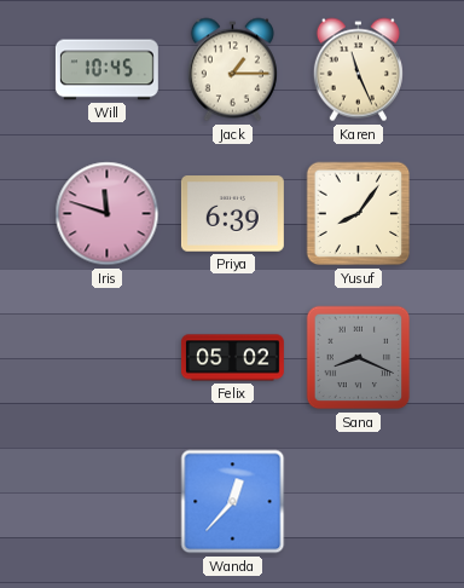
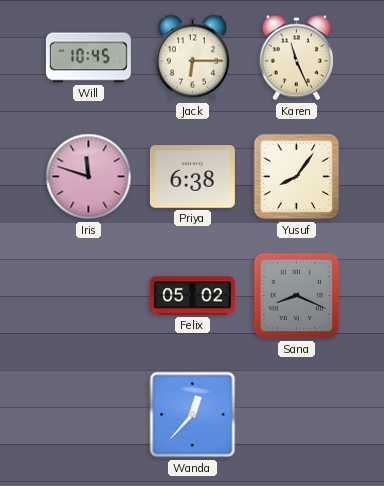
Jack: 1:15 -> 6:15 (192, 58)
Priya: 6:39 -> 6:38 (192, 177)
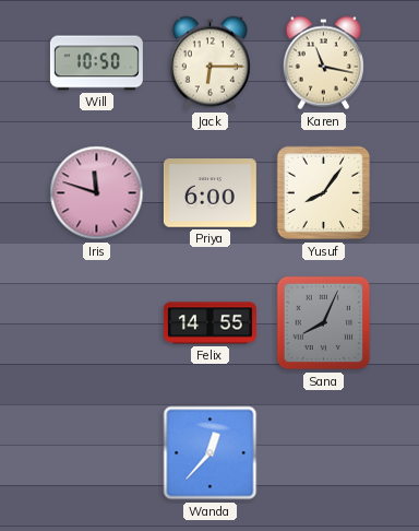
Will: 10:45 -> 10:50 (96, 63)
Karen: 11:26 -> 11:17 (323, 63)
Priya: 6:38 -> 6:00 (209, 193)
Felix: 05:02 -> 14:55 (209, 323)
Sana: 8:19 -> 8:04 (324, 323)
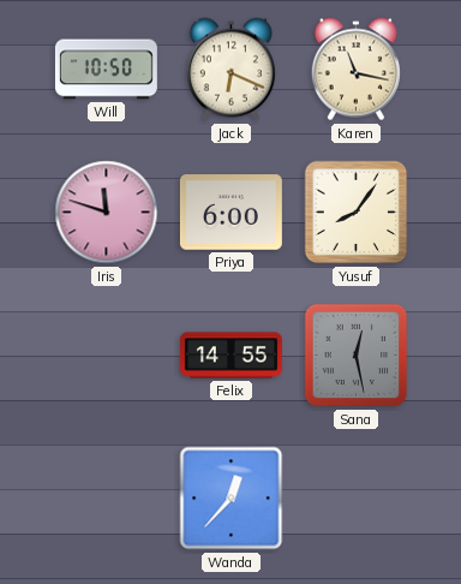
Jack: 6:15 -> 6:19 (230, 70)
Sana: 8:04 -> 12:28 (357, 356)
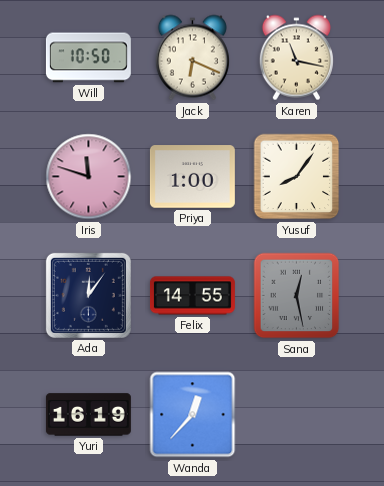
Priya: 6:00 -> 1:00 (192, 177)
Ada: none -> 12:06 (88, 295)
Yuri: none -> 16:19 (88, 415)
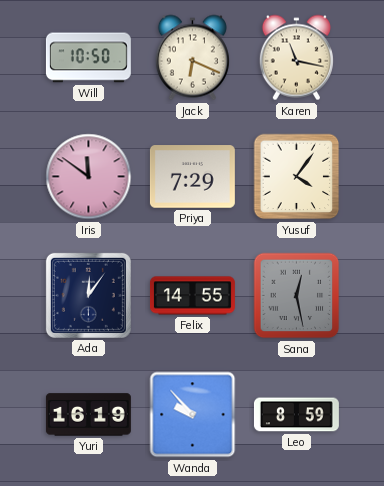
Iris: 11:48 -> 11:51 (89, 177)
Priya: 1:00 -> 7:29 (192, 177)
Yusuf: 8:06 -> 4:06 (297, 177)
Wanda: 12:37 -> 9:53 (193, 415)
Leo: none -> 8:59 (296, 415)
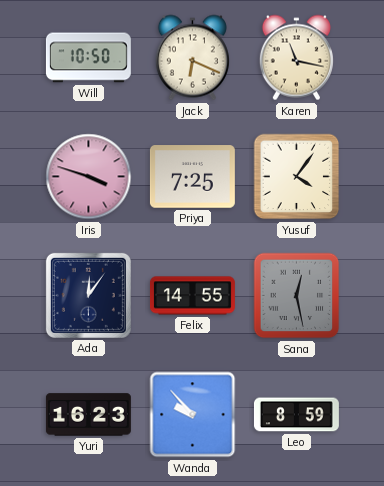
Iris: 11:51 -> 3:48 (89, 177)
Priya: 7:29 -> 7:25 (192, 177)
Yuri: 16:19 -> 16:23 (88, 415)
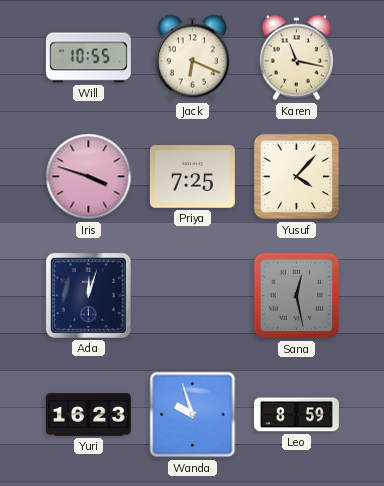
Will: 10:50 -> 10:55 (88, 58)
Yusuf: 4:06 -> 4:07 (297, 177)
Ada: 12:06 -> 12:03 (88, 295)
Felix: 14:55 -> none (192, 296)
Wanda: 9:53 -> 9:57 (193, 415)
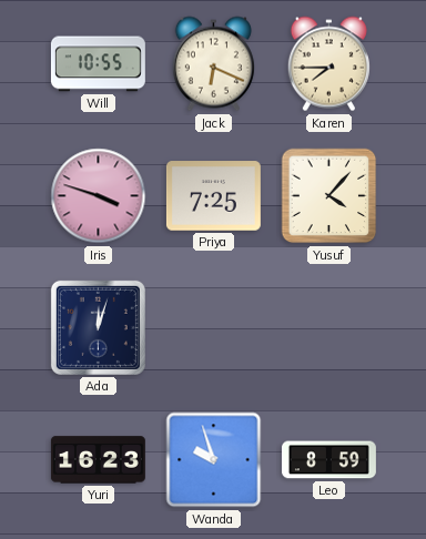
Karen: 11:17 -> 7:45 (328, 64)
Sana: 12:28 -> none (297, 296)
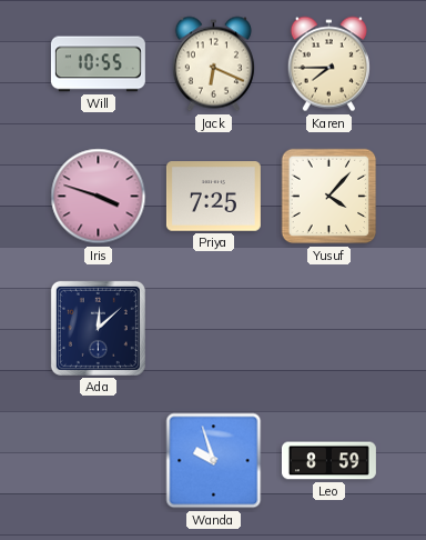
Ada: 12:03 -> 12:08 (98, 328)
Yuri: 16:23 -> none (98, 460)
